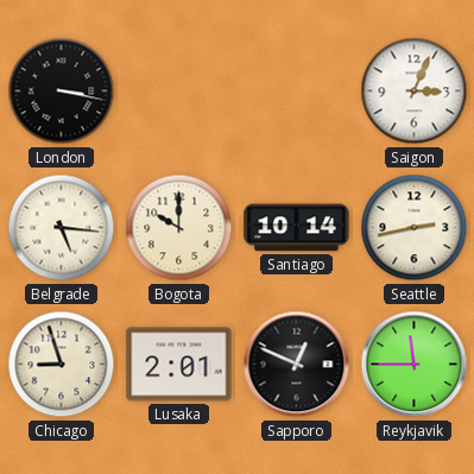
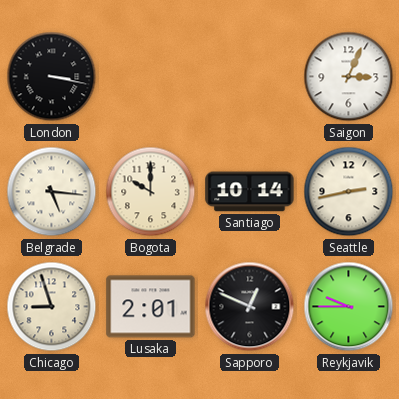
Reykjavik: 11:45 -> 9:45 (349, 307)
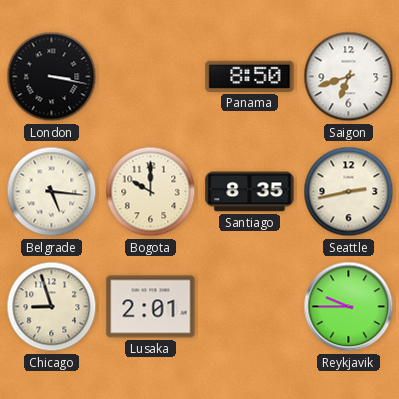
Panama: none -> 8:50 (250, 76)
Saigon: 3:04 -> 6:42 (349, 77)
Santiago: 10:14 -> 8:35 (250, 192)
Sapporo: 12:49 -> none (250, 307)
